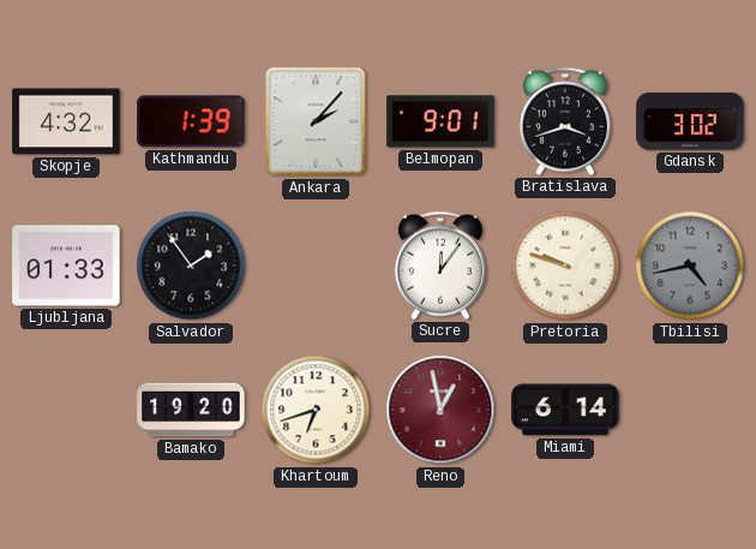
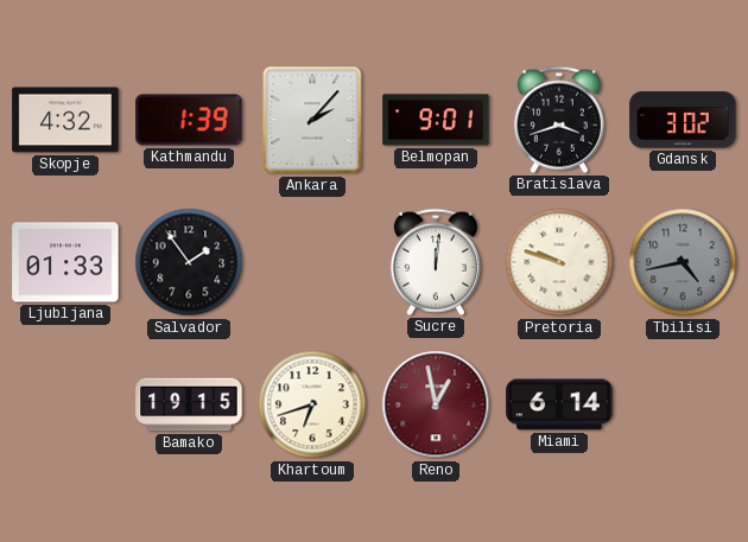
Sucre: 12:06 -> 12:01 (436, 262)
Bamako: 19:20 -> 19:15 (189, 404)
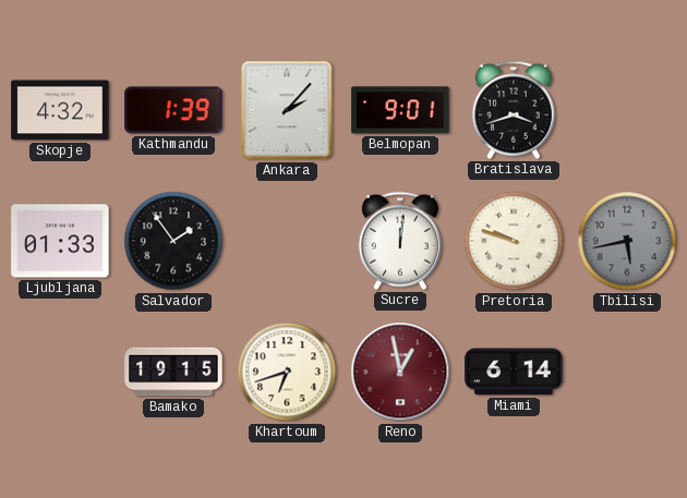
Gdansk: 3:02 -> none (683, 120)
Tbilisi: 4:43 -> 5:43 (627, 241)
